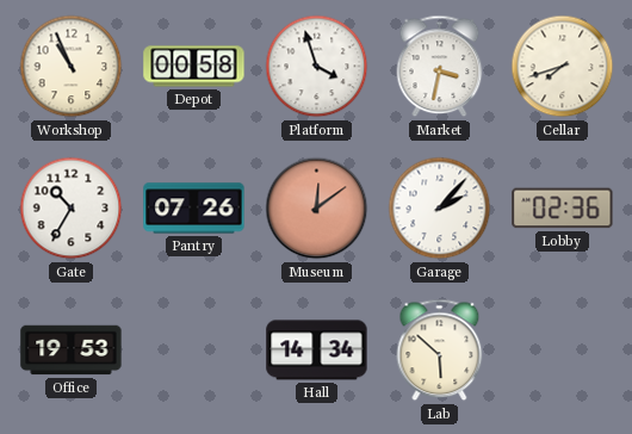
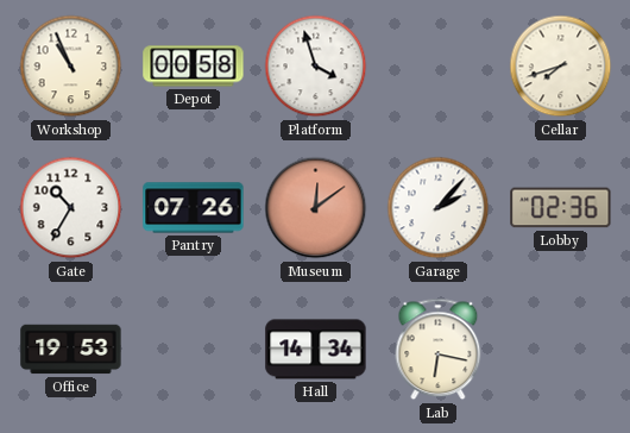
Market: 3:32 -> none (440, 67)
Lab: 5:52 -> 6:17 (439, 350)
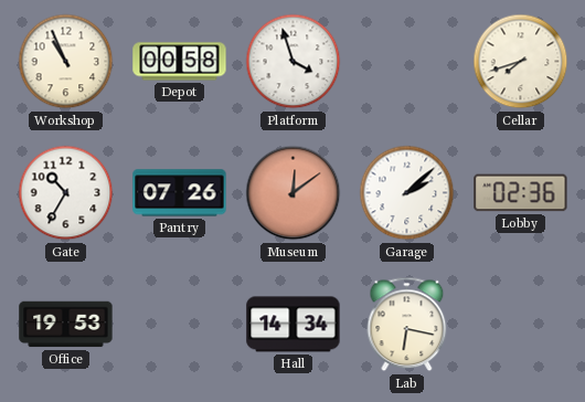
Garage: 2:07 -> 2:08 (407, 193)
